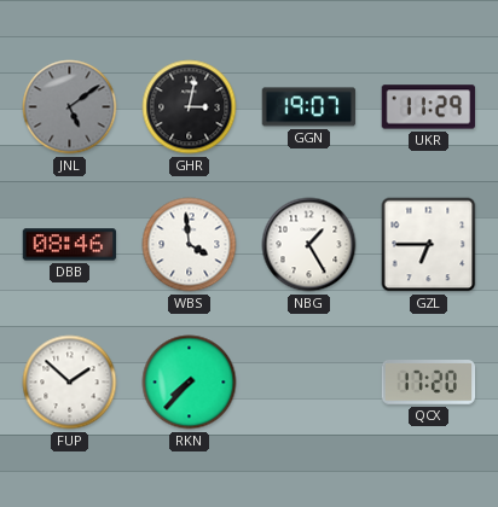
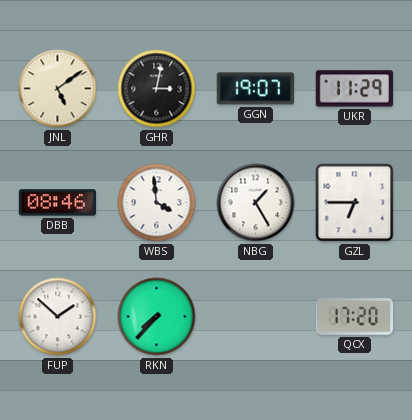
JNL dial: grey -> cream (58, 89)
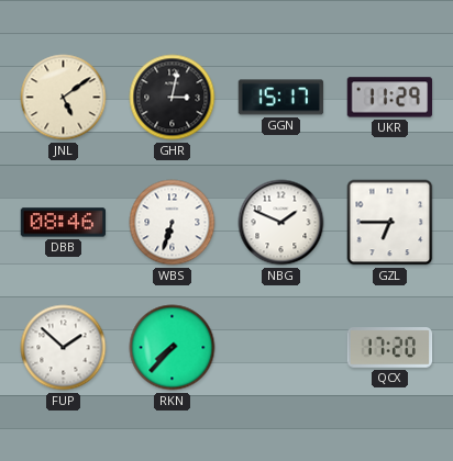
GGN: 19:07 -> 15:17 (281, 98)
WBS: 3:59 -> 6:33 (173, 223)
NBG: 1:25 -> 1:49 (281, 223)
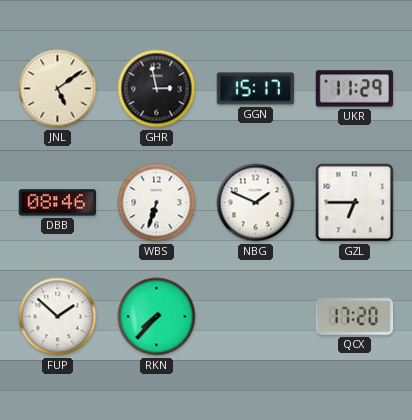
GHR: 3:02 -> 2:58 (157, 89)
